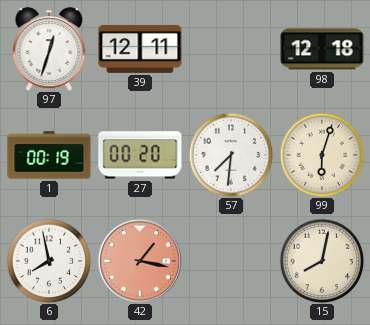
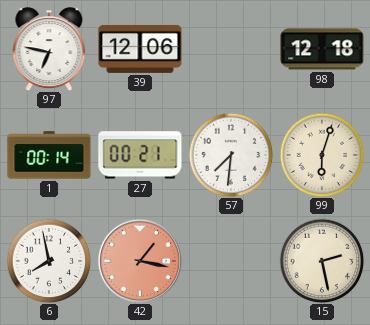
97: 12:33 -> 6:47 (49, 49)
39: 12:11 -> 12:06 (140, 49)
1: 00:19 -> 00:14 (49, 155)
27: 00:20 -> 00:21 (140, 155)
15: 8:02 -> 2:28 (322, 261)
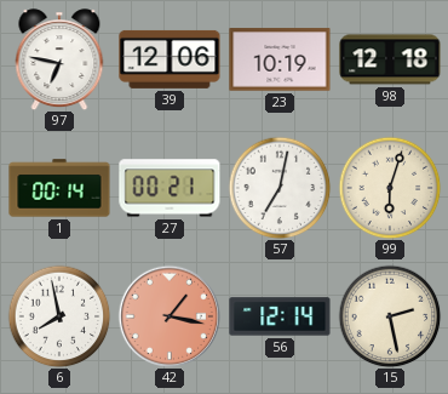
23: none -> 10:19 (280, 59)
57: 7:31 -> 7:02 (280, 188)
56: none -> 12:14 (280, 316)
